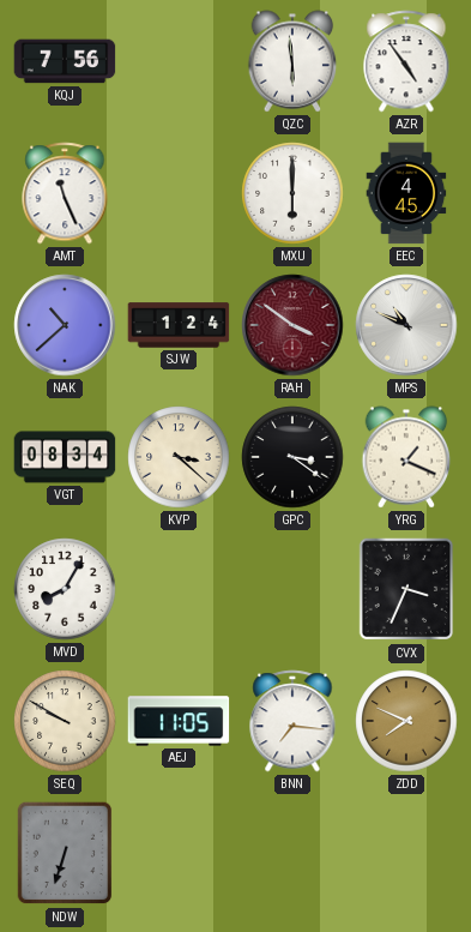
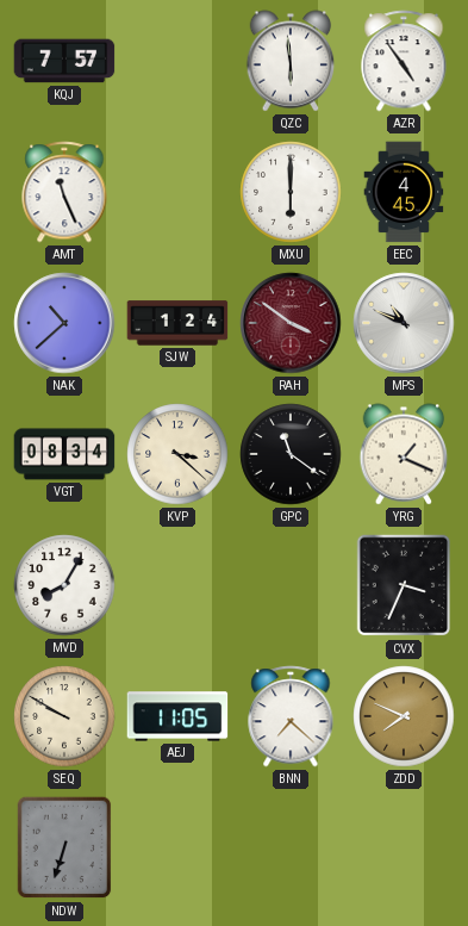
KQJ: 7:56 -> 7:57 (64, 61)
GPC: 3:21 -> 11:21 (291, 454)
BNN: 7:16 -> 7:22 (291, 716)
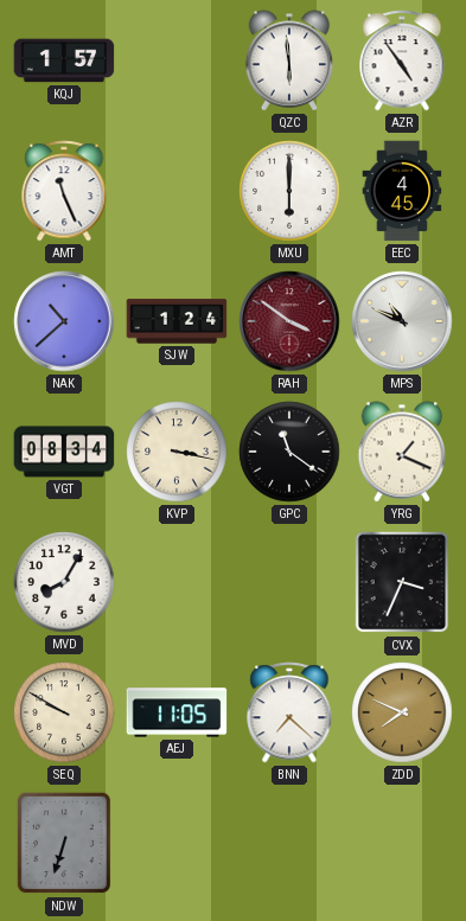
KQJ: 7:57 -> 1:57 (64, 60)
KVP: 3:22 -> 3:17 (177, 452)
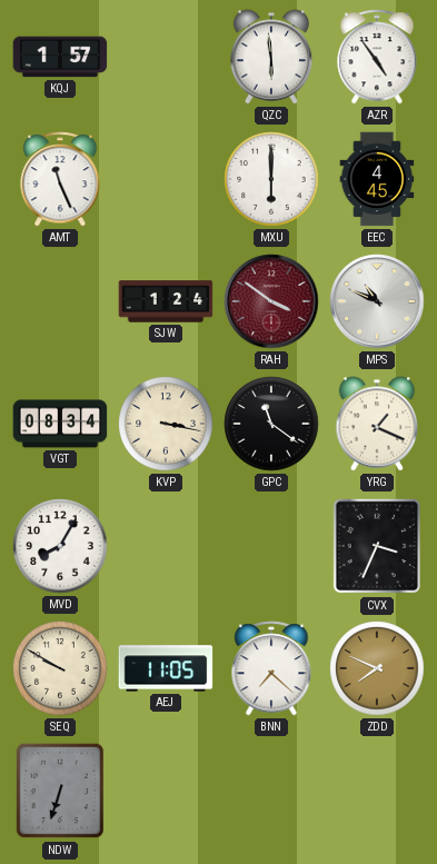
NAK: 10:38 -> none (64, 321)
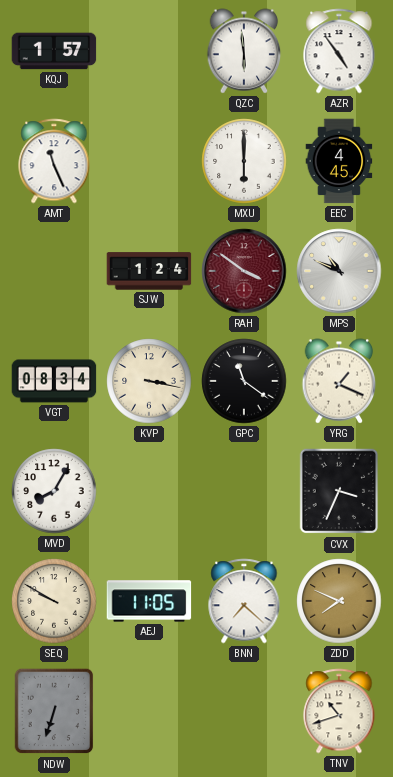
TNV: none -> 10:42 (339, 711)
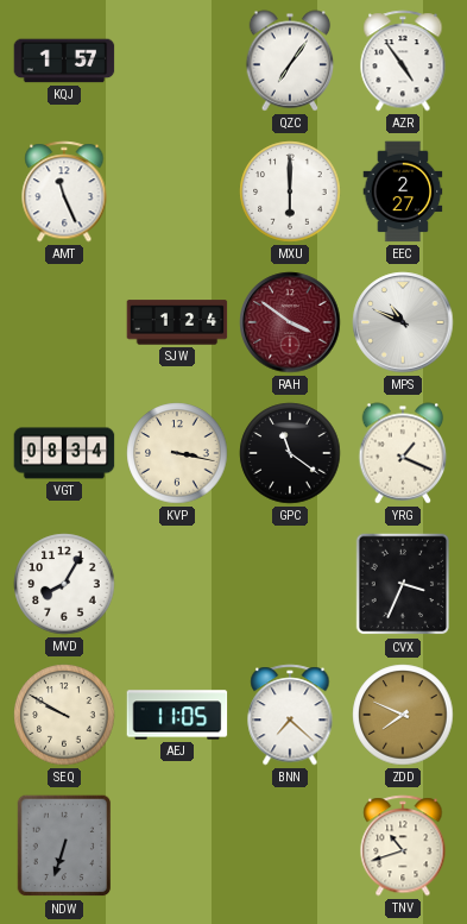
QZC: 5:59 -> 7:06 (290, 61)
EEC: 4:45 -> 2:27 (403, 191)
